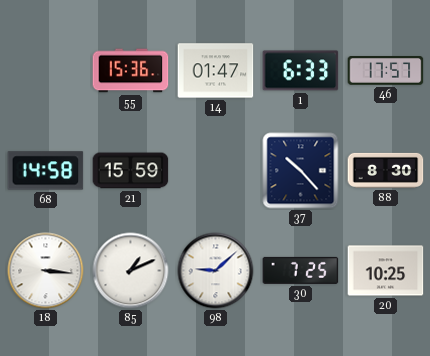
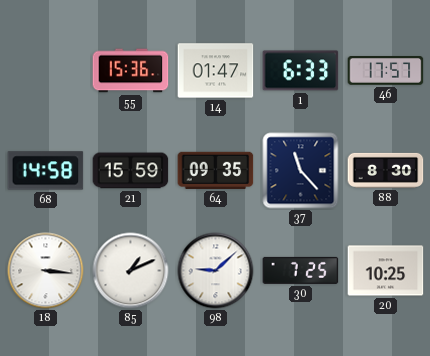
64: none -> 09:35 (216, 170)
37: 10:23 -> 11:23 (301, 171)
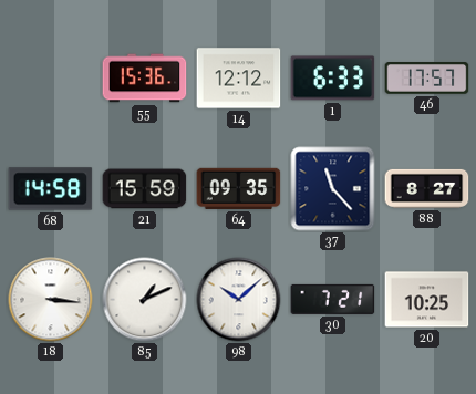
14: 01:47 -> 12:12 (239, 79)
88: 8:30 -> 8:27 (427, 188)
98: 9:08 -> 10:08 (239, 300)
30: 7:25 -> 7:21 (333, 299)
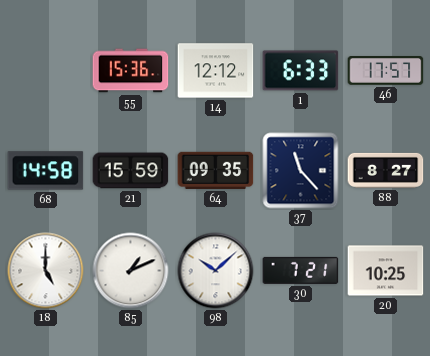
18: 3:16 -> 5:00 (46, 271)
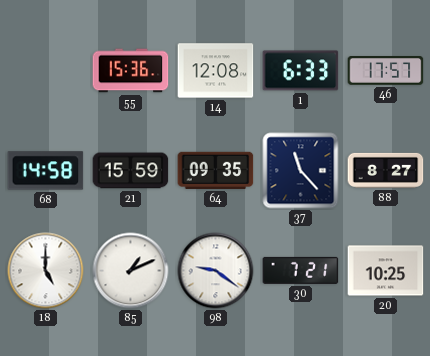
14: 12:12 -> 12:08 (216, 71)
98: 10:08 -> 9:21 (216, 271)
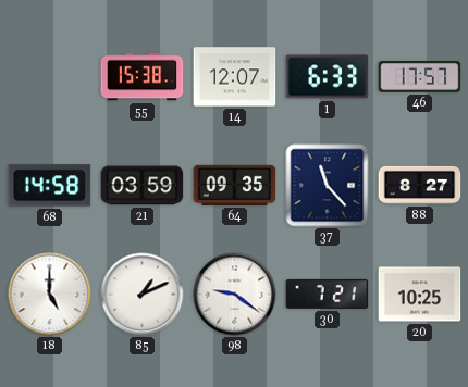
55: 15:36 -> 15:38 (143, 77)
14: 12:08 -> 12:07 (235, 77)
21: 15:59 -> 03:59 (143, 186)
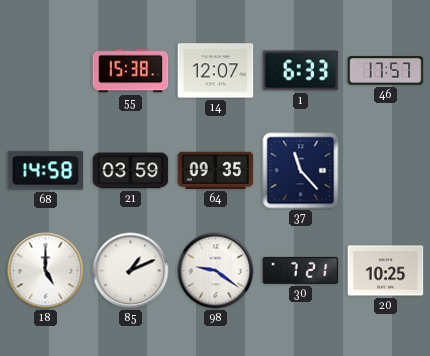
88: 8:27 -> none (420, 185)
